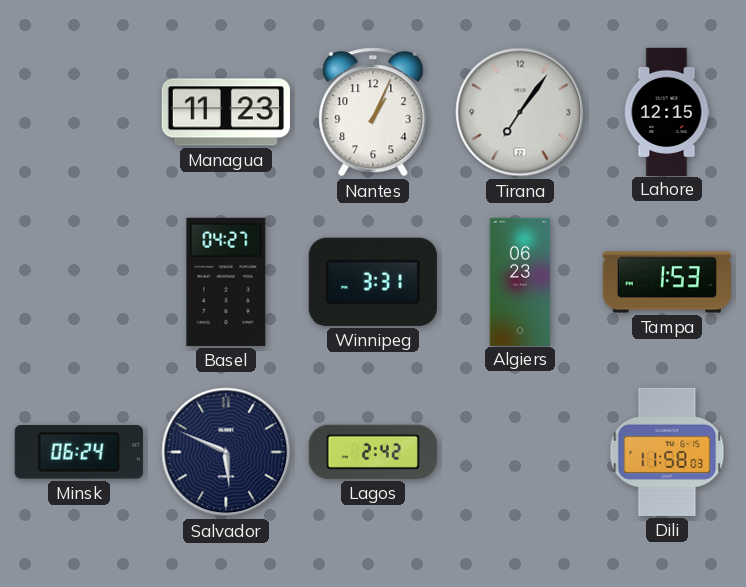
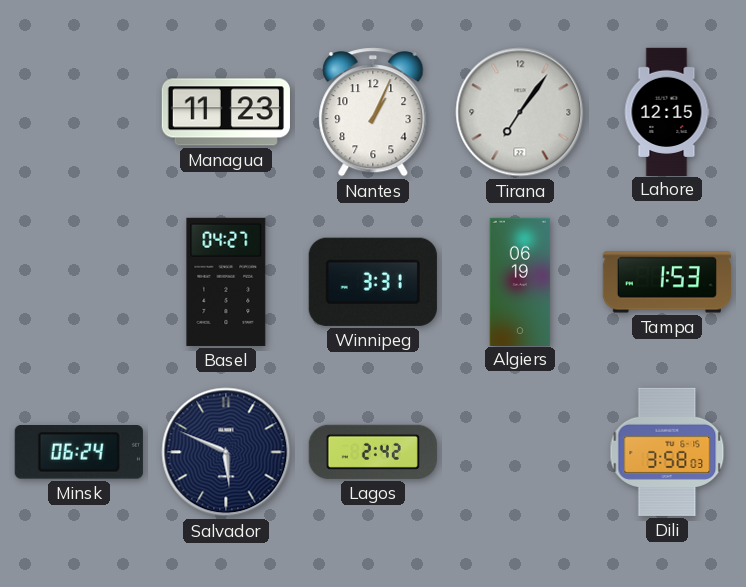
Algiers: 06:23 -> 06:19 (520, 281)
Dili: 11:58 -> 3:58 (667, 452)
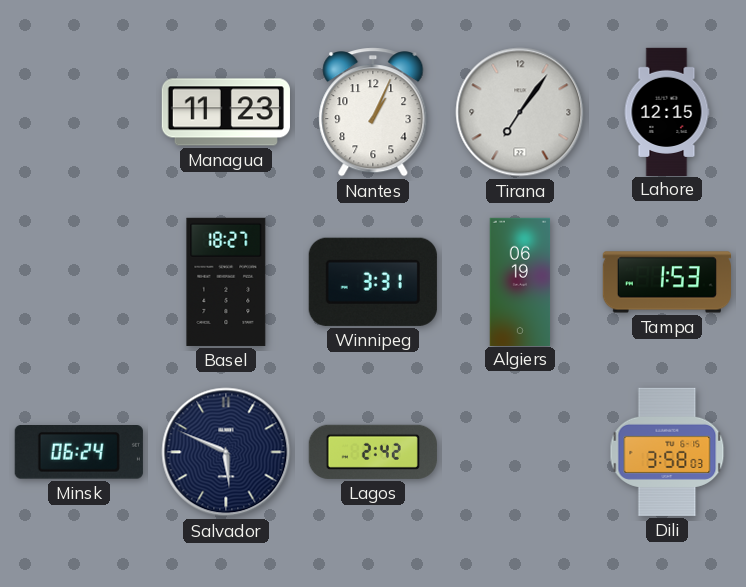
Basel: 04:27 -> 18:27 (226, 282)
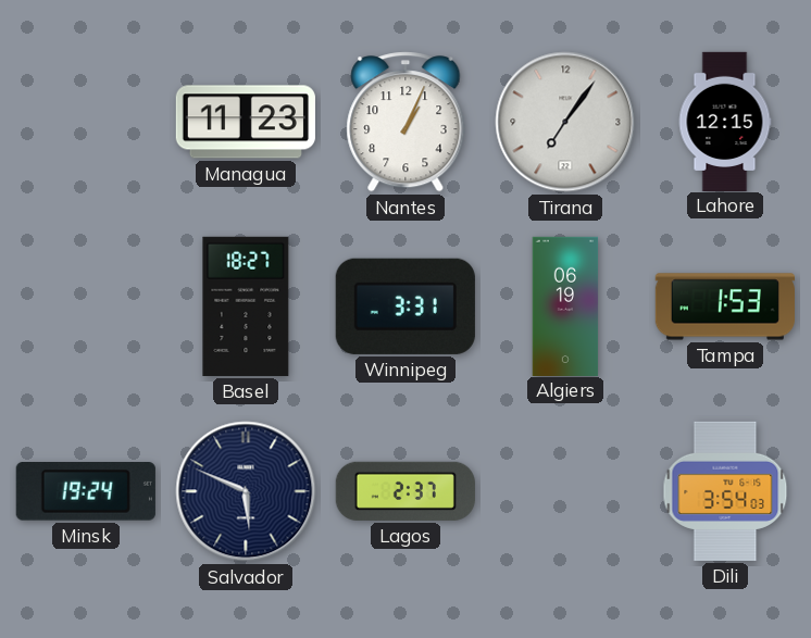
Minsk: 06:24 -> 19:24 (86, 491)
Lagos: 2:42 -> 2:37 (405, 491)
Dili: 3:58 -> 3:54 (725, 491)
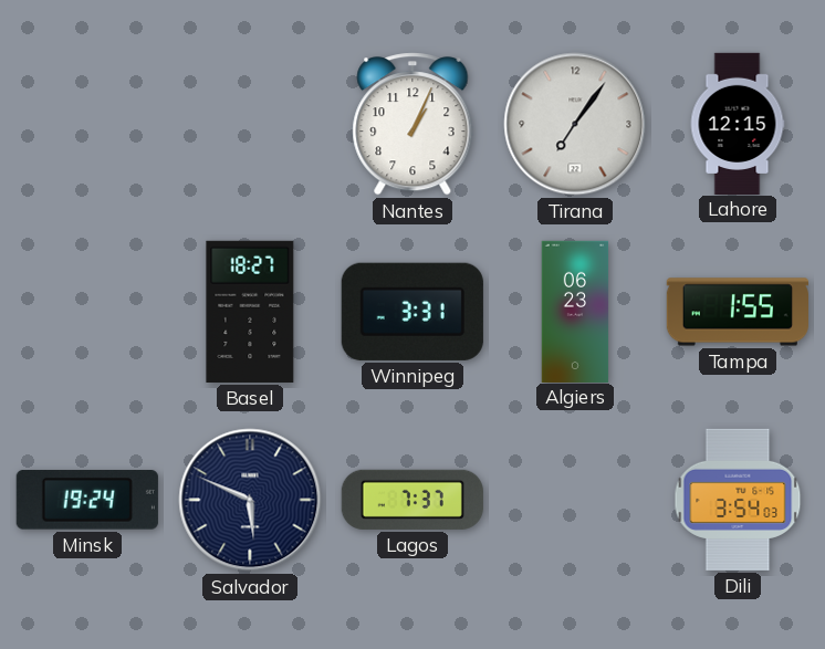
Managua: 11:23 -> none (246, 122)
Algiers: 06:19 -> 06:23 (575, 311)
Tampa: 1:53 -> 1:55 (738, 312)
Lagos: 2:37 -> 7:37 (412, 500)
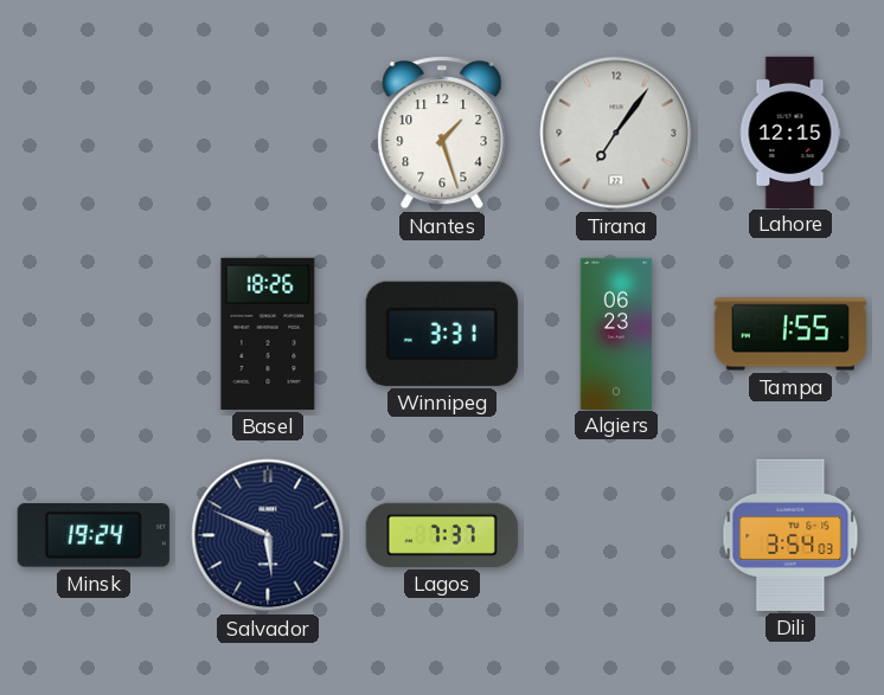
Nantes: 1:04 -> 1:27 (442, 133)
Basel: 18:27 -> 18:26 (268, 334)
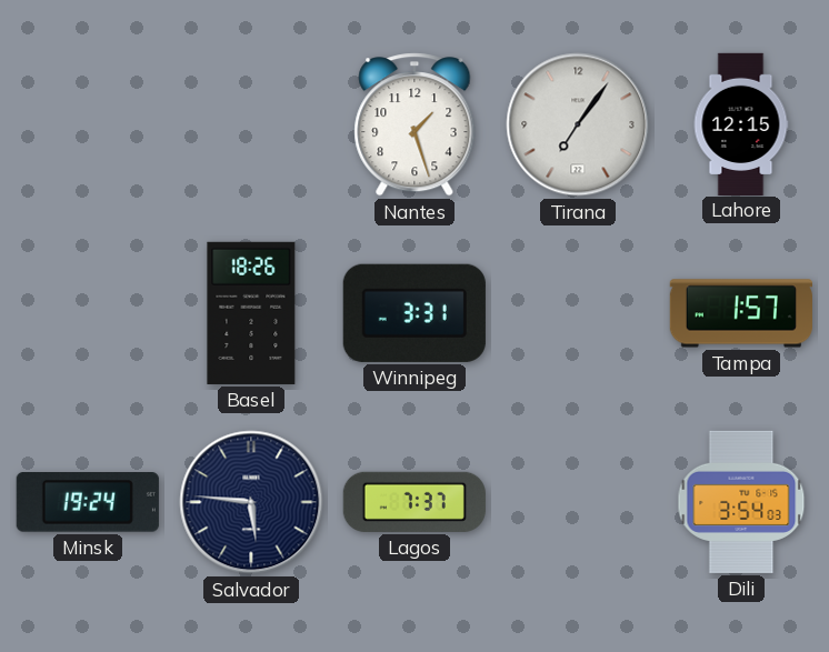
Algiers: 06:23 -> none (616, 333)
Tampa: 1:55 -> 1:57 (741, 313)
Salvador: 5:49 -> 5:46 (251, 502)
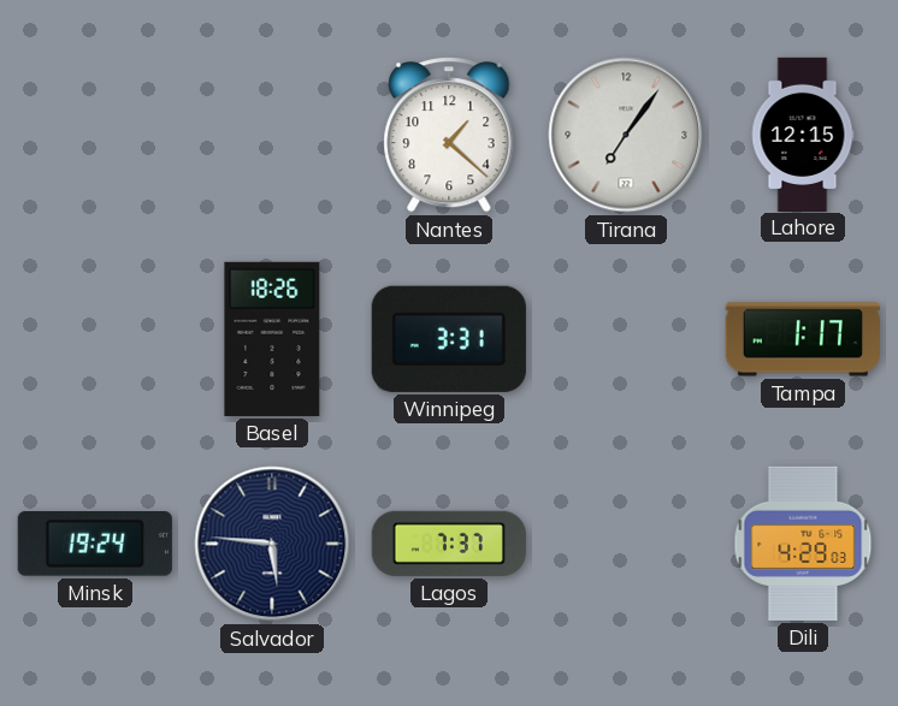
Nantes: 1:27 -> 1:22 (449, 135)
Tampa: 1:57 -> 1:17 (803, 339)
Dili: 3:54 -> 4:29 (803, 544)
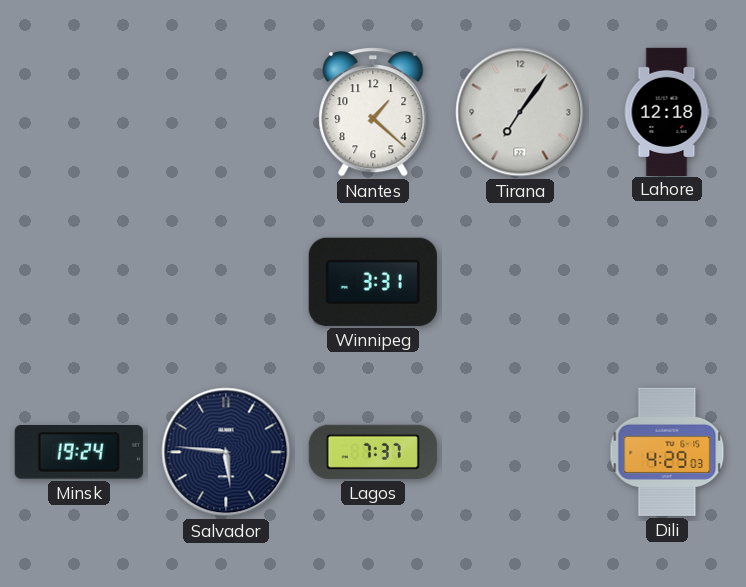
Lahore: 12:15 -> 12:18 (667, 111)
Basel: 18:26 -> none (272, 339)
Tampa: 1:17 -> none (803, 339)
